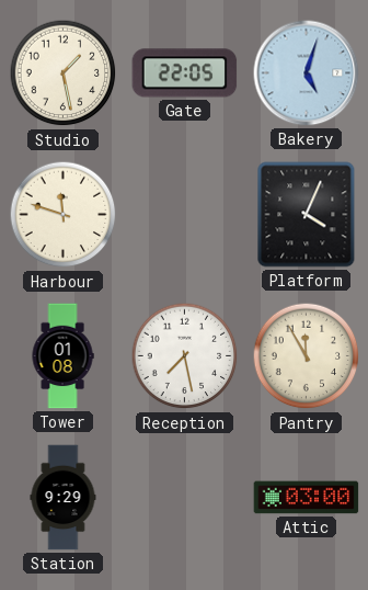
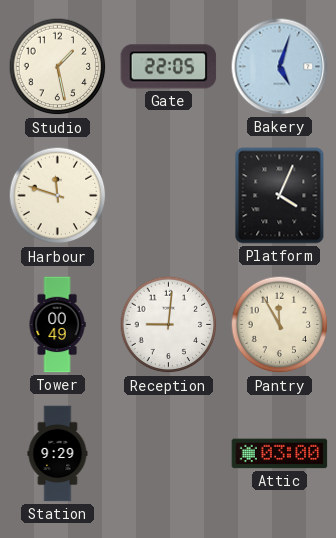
Tower: 01:08 -> 00:49 (57, 325)
Reception: 7:28 -> 9:01 (169, 325)
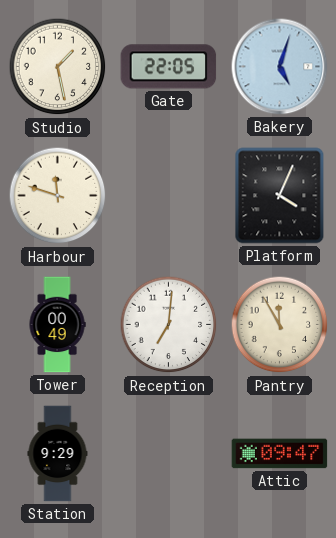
Reception: 9:01 -> 7:01 (169, 325)
Attic: 03:00 -> 09:47 (280, 454)
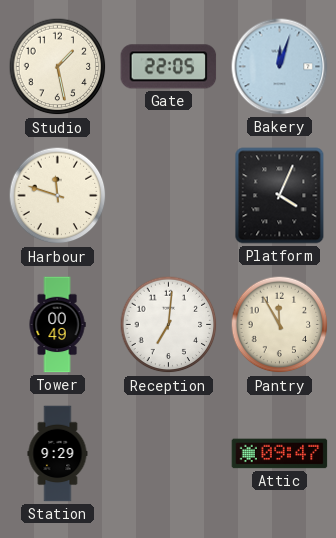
Bakery: 5:03 -> 12:03 (280, 67)
